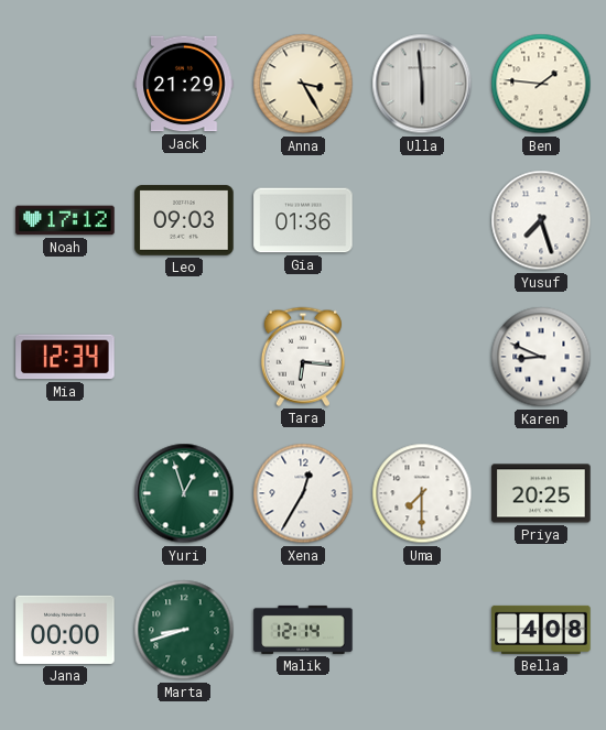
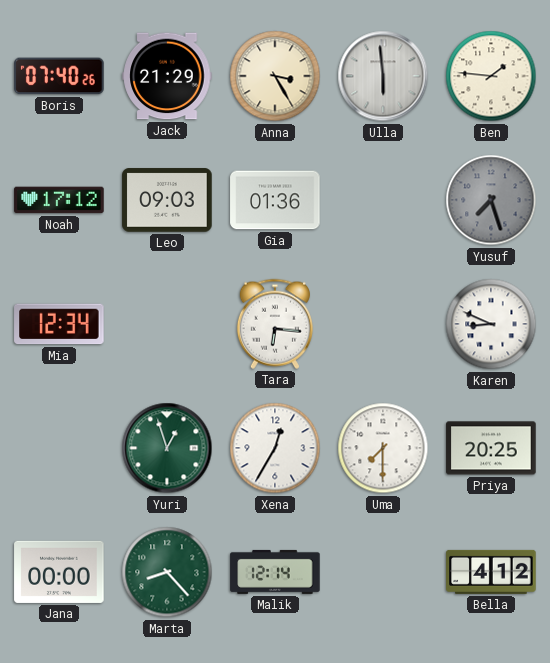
Boris: none -> 07:40 (59, 76)
Yusuf dial: white -> grey (491, 200)
Marta: 8:42 -> 8:23 (167, 572)
Bella: 4:08 -> 4:12 (491, 572)
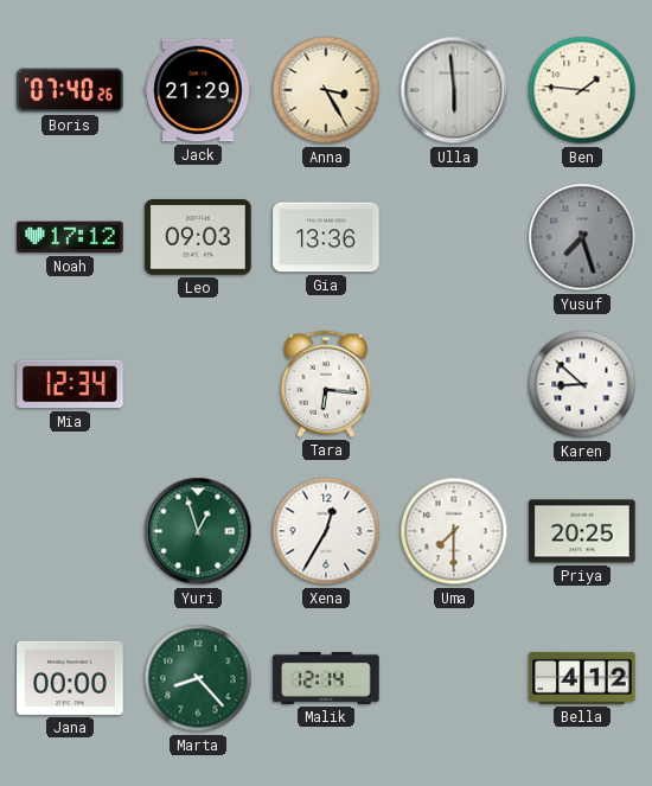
Gia: 01:36 -> 13:36 (326, 237)
Karen: 8:49 -> 8:52 (582, 384)
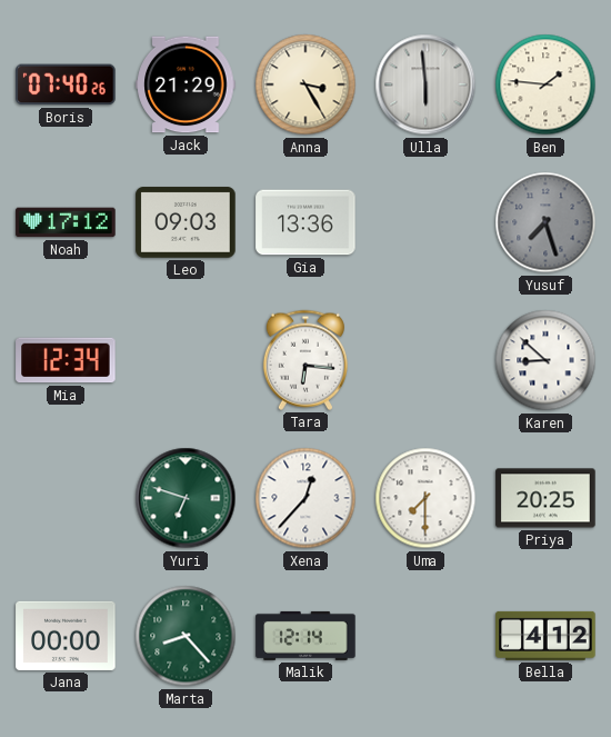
Yuri: 12:57 -> 6:48 (186, 498)
Xena: 12:35 -> 12:37 (305, 498)
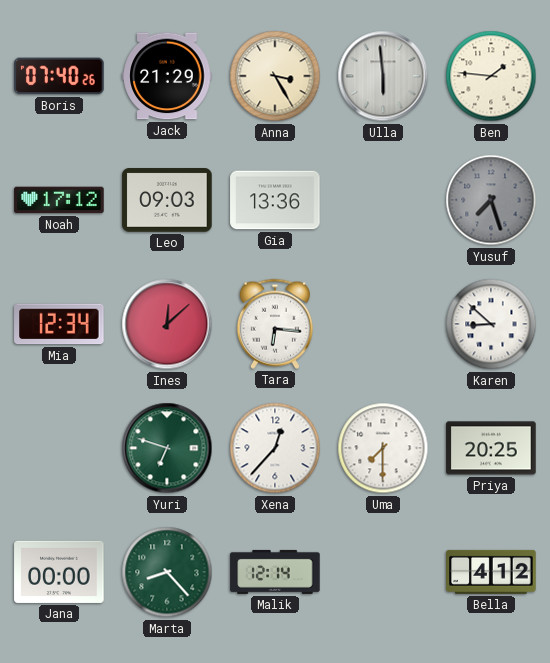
Ines: none -> 12:08 (167, 324)
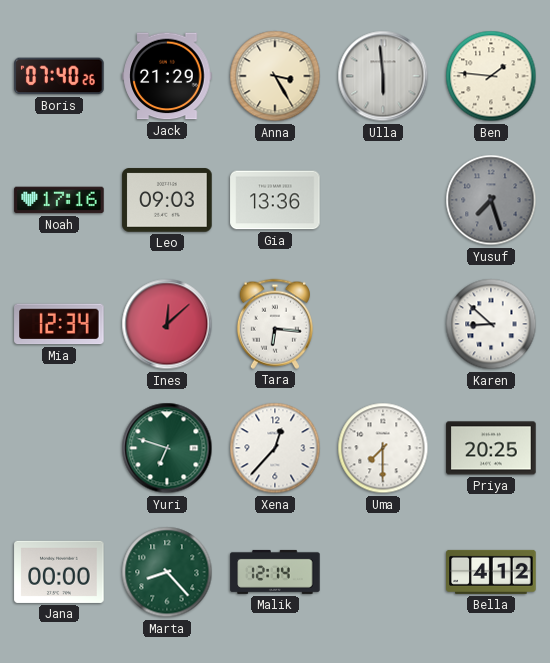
Noah: 17:12 -> 17:16 (59, 200)
